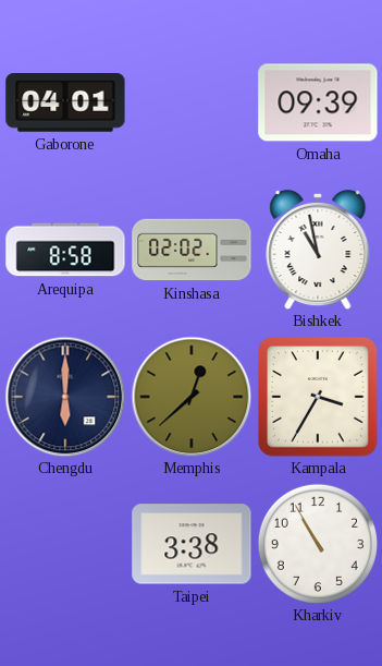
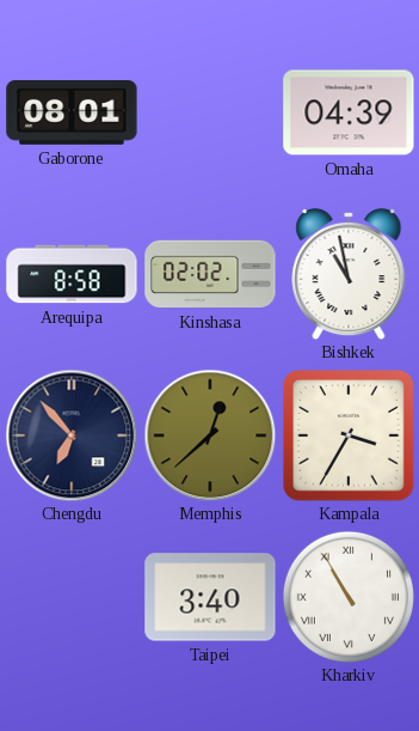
Gaborone: 04:01 -> 08:01 (72, 112)
Omaha: 09:39 -> 04:39 (349, 112)
Chengdu: 6:00 -> 6:53 (72, 435)
Taipei: 3:38 -> 3:40 (210, 597)
Kharkiv numerals: Arabic -> Roman (349, 597)
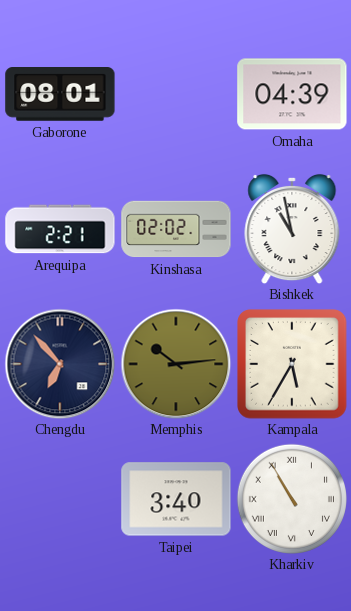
Arequipa: 8:58 -> 2:21 (60, 229)
Memphis: 12:38 -> 10:14 (176, 364)
Kampala: 3:35 -> 5:35 (292, 364)
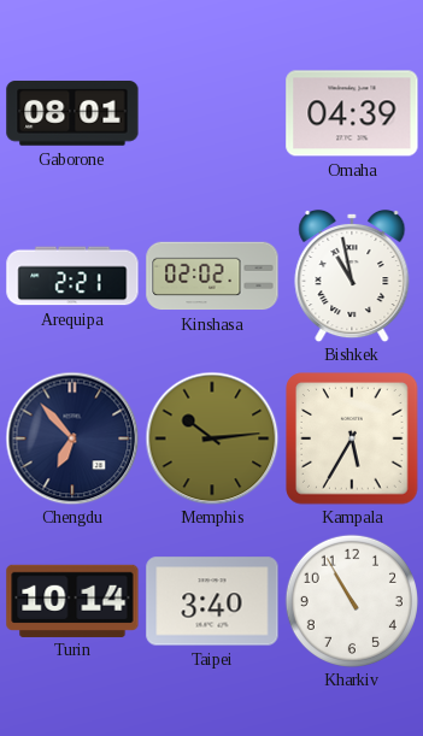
Turin: none -> 10:14 (72, 600)
Kharkiv numerals: Roman -> Arabic (352, 601)
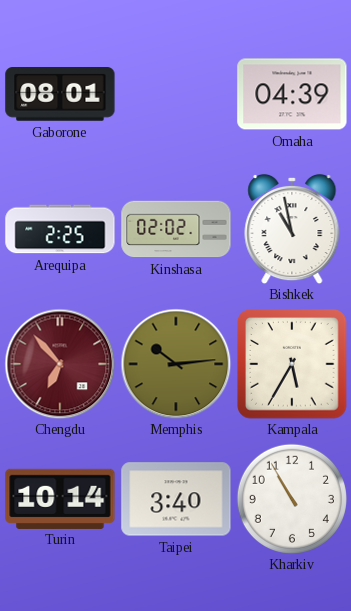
Arequipa: 2:21 -> 2:25 (60, 229)
Chengdu dial: navy -> burgundy (60, 364)
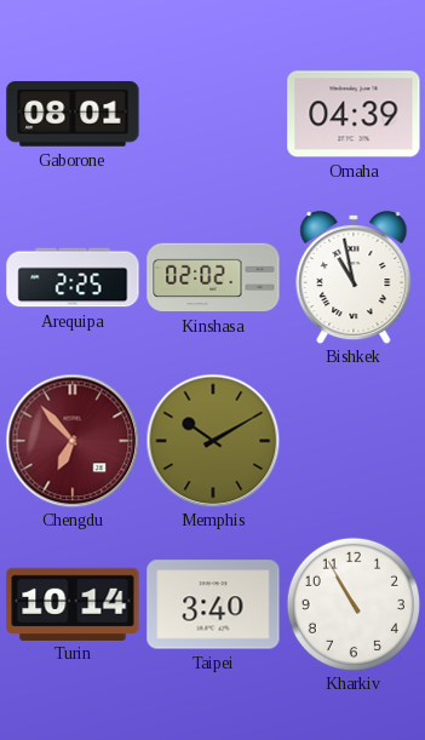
Memphis: 10:14 -> 10:10 (213, 441)
Kampala: 5:35 -> none (292, 364)
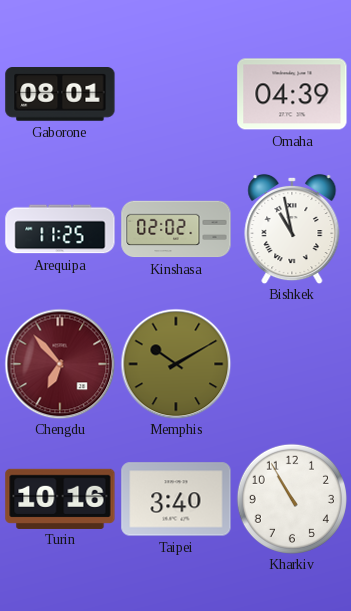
Arequipa: 2:25 -> 11:25 (60, 229)
Turin: 10:14 -> 10:16 (60, 498)
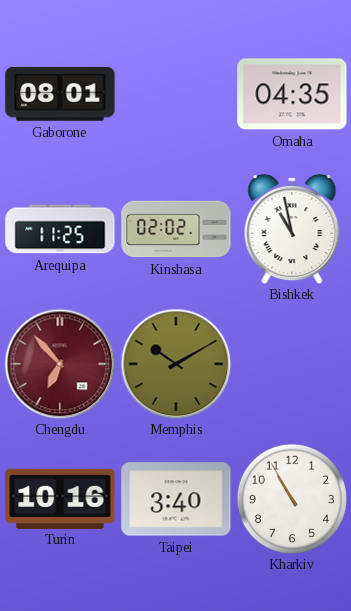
Omaha: 04:39 -> 04:35 (292, 94)
